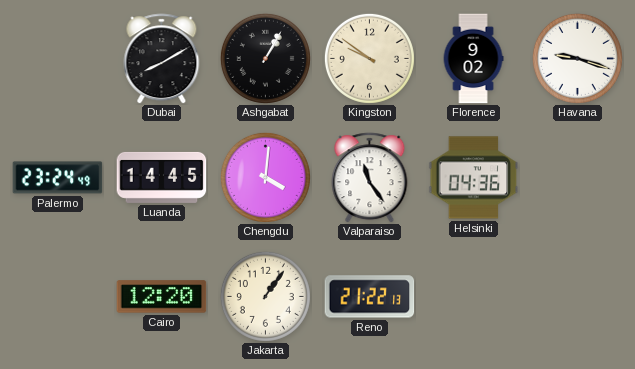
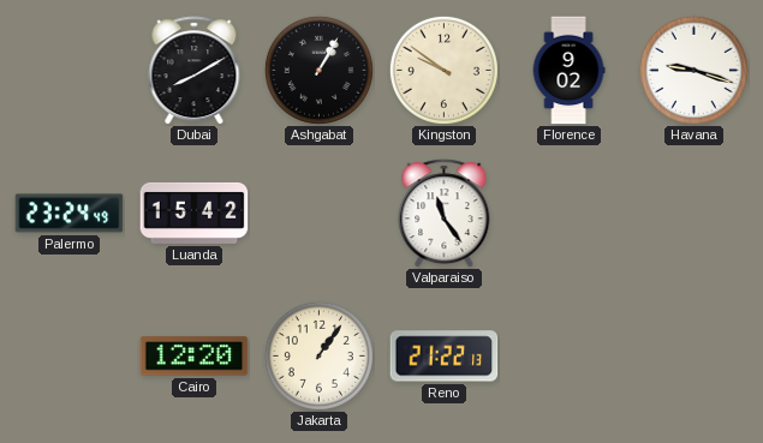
Luanda: 14:45 -> 15:42 (195, 212)
Chengdu: 4:01 -> none (265, 177)
Helsinki: 04:36 -> none (474, 178)
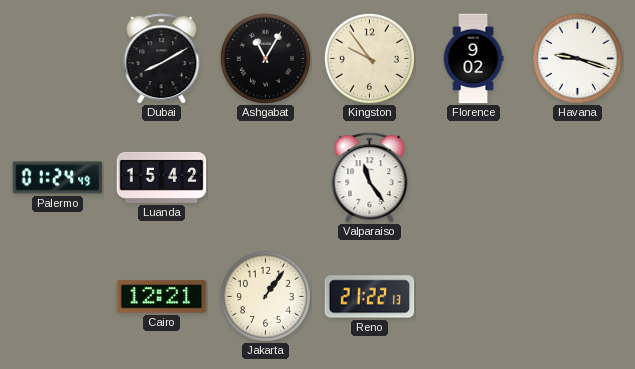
Ashgabat: 1:05 -> 11:05 (265, 58)
Kingston: 9:51 -> 9:54 (369, 58)
Palermo: 23:24 -> 01:24 (58, 178)
Cairo: 12:20 -> 12:21 (162, 297)
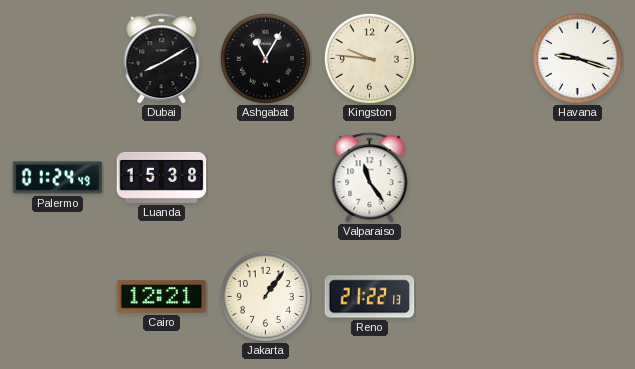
Kingston: 9:54 -> 9:46 (369, 58)
Florence: 9:02 -> none (473, 59)
Luanda: 15:42 -> 15:38 (162, 177)
